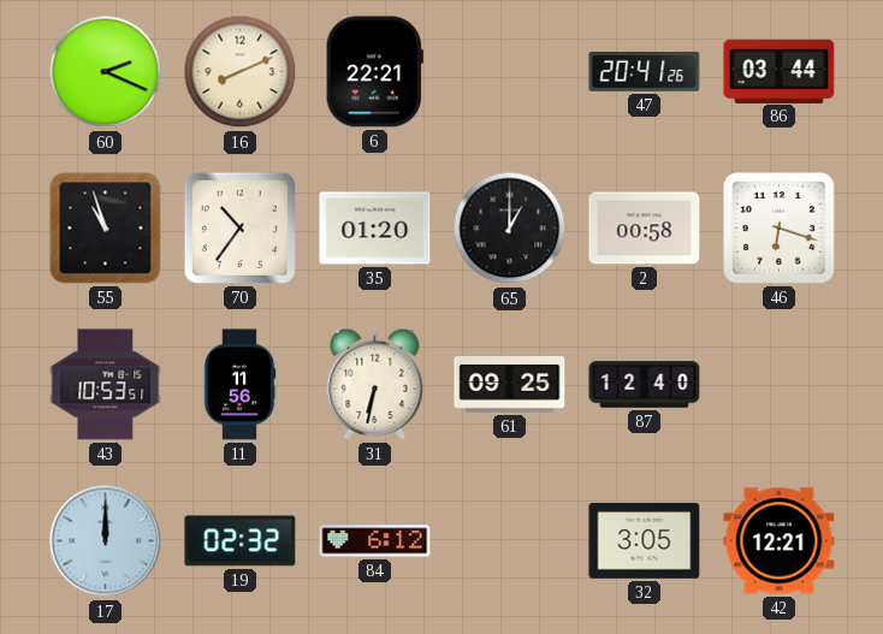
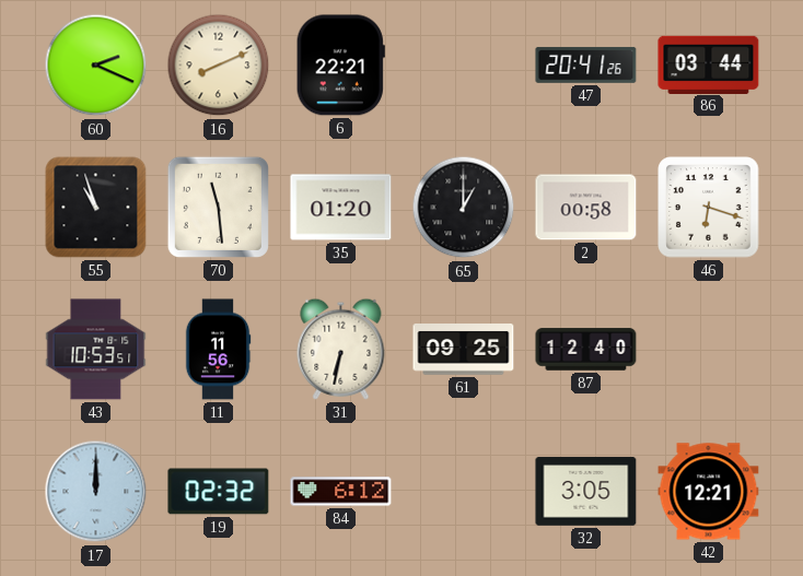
70: 10:36 -> 11:29 (218, 207)
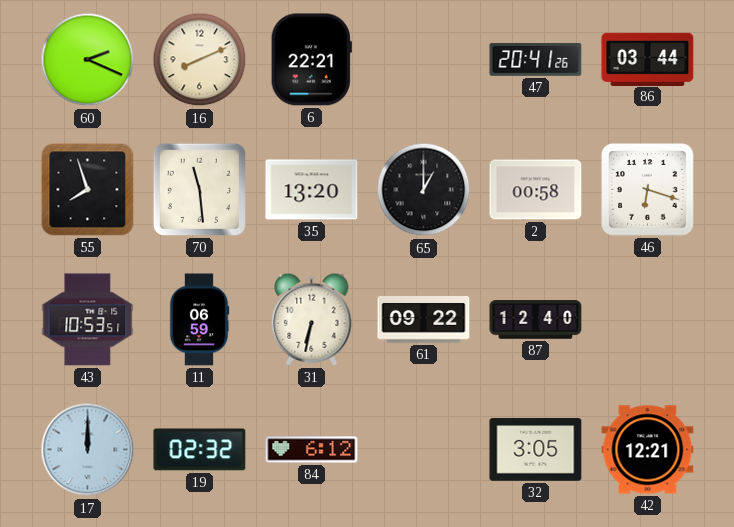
55: 10:57 -> 7:57 (88, 190)
35: 01:20 -> 13:20 (312, 190)
11: 11:56 -> 06:59 (199, 320)
61: 09:25 -> 09:22 (424, 320)
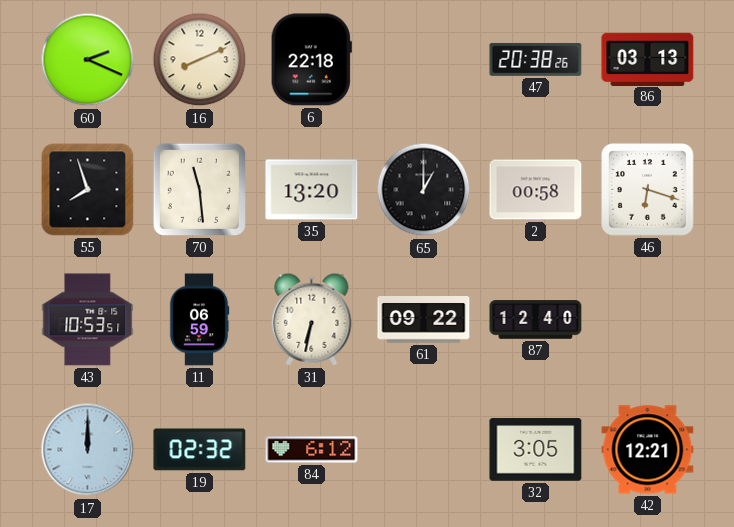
6: 22:21 -> 22:18 (311, 60)
47: 20:41 -> 20:38 (536, 60)
86: 03:44 -> 03:13 (648, 59)
